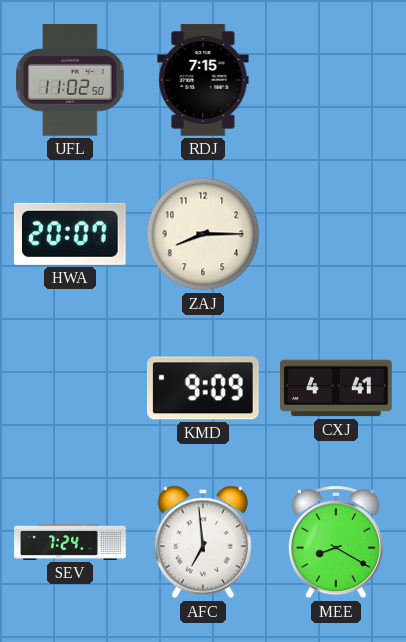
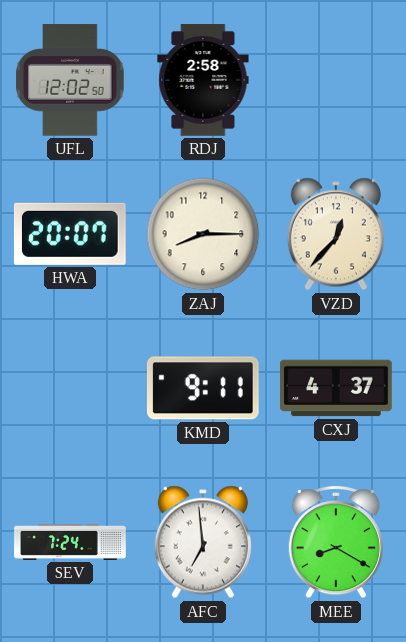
UFL: 11:02 -> 12:02 (70, 80)
RDJ: 7:15 -> 2:58 (203, 80)
VZD: none -> 12:37 (336, 234)
KMD: 9:09 -> 9:11 (203, 388)
CXJ: 4:41 -> 4:37 (336, 388)
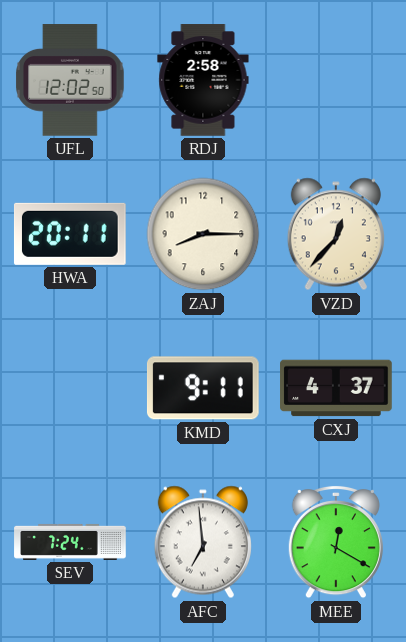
HWA: 20:07 -> 20:11 (70, 234)
MEE: 8:20 -> 12:20 (336, 542)
